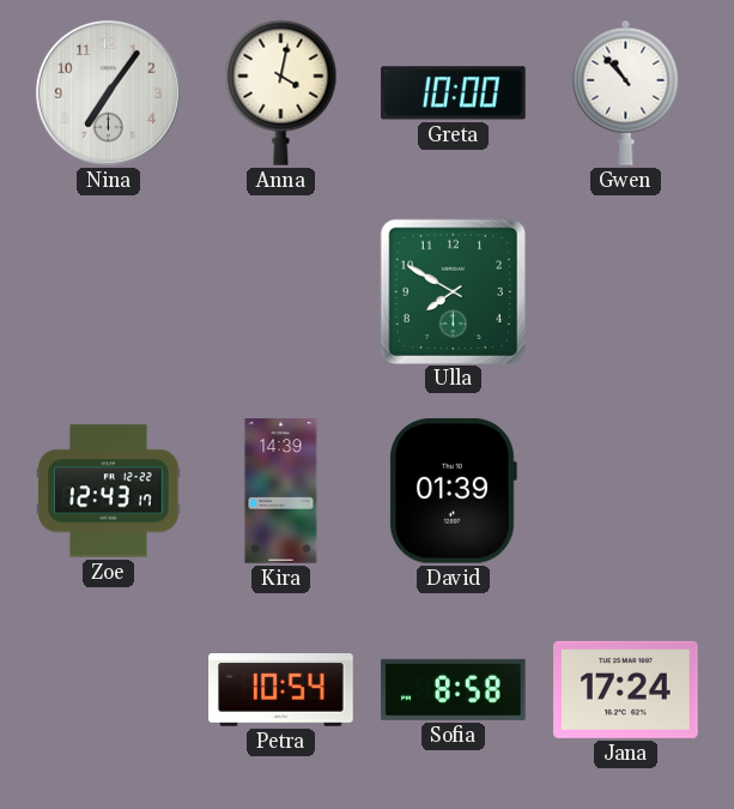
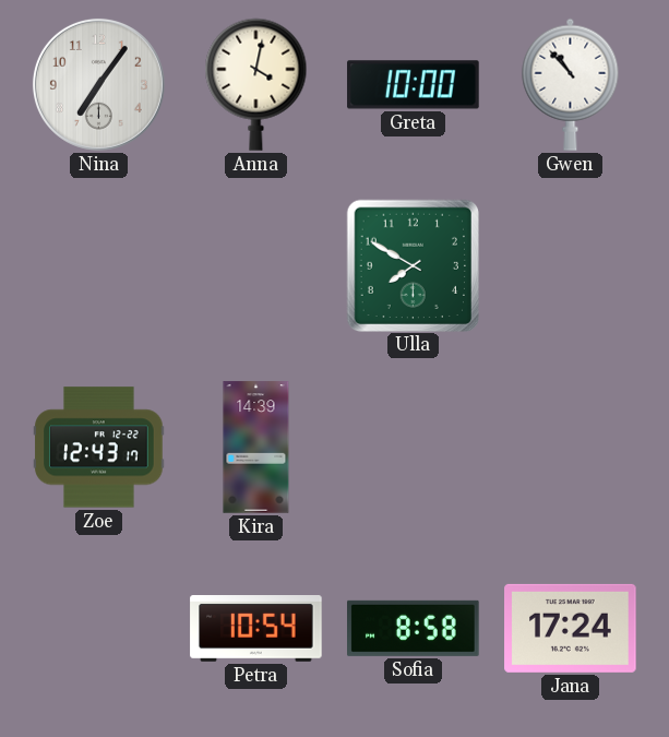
David: 01:39 -> none (453, 491)
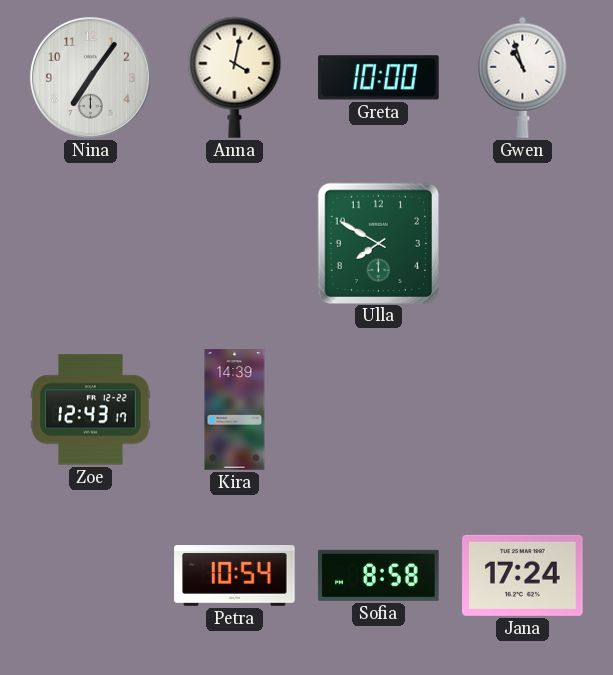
Gwen: 10:53 -> 10:57 (523, 77)
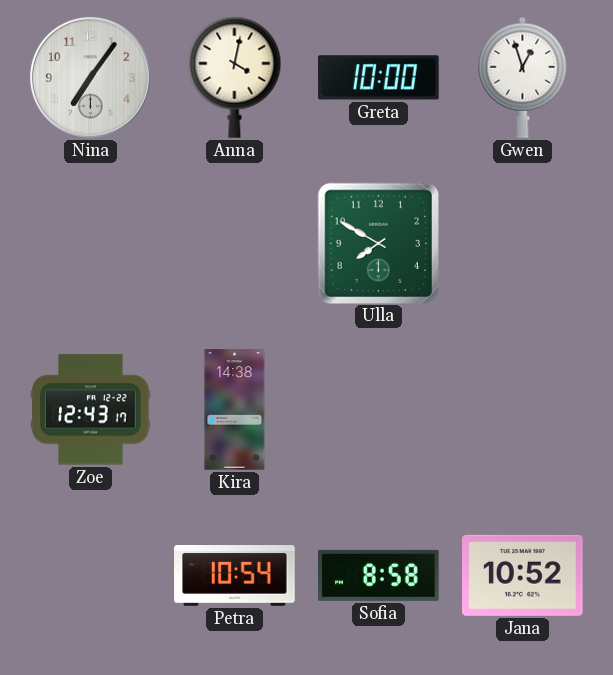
Gwen: 10:57 -> 12:57 (523, 77)
Kira: 14:39 -> 14:38 (235, 410)
Jana: 17:24 -> 10:52 (523, 575)
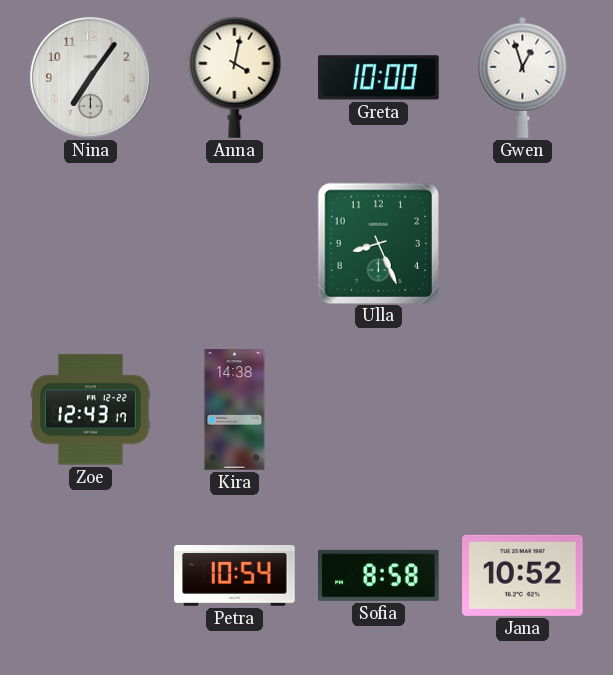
Ulla: 7:50 -> 8:26 (378, 243)
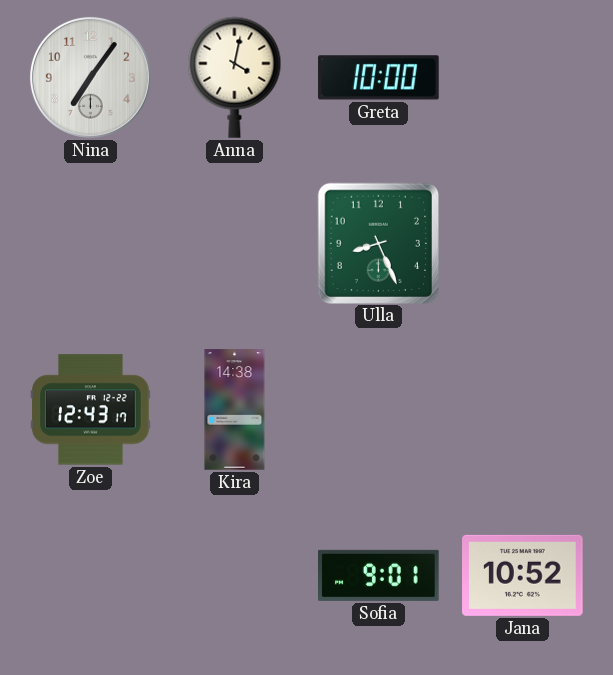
Gwen: 12:57 -> none (523, 77)
Petra: 10:54 -> none (235, 576)
Sofia: 8:58 -> 9:01 (379, 575)
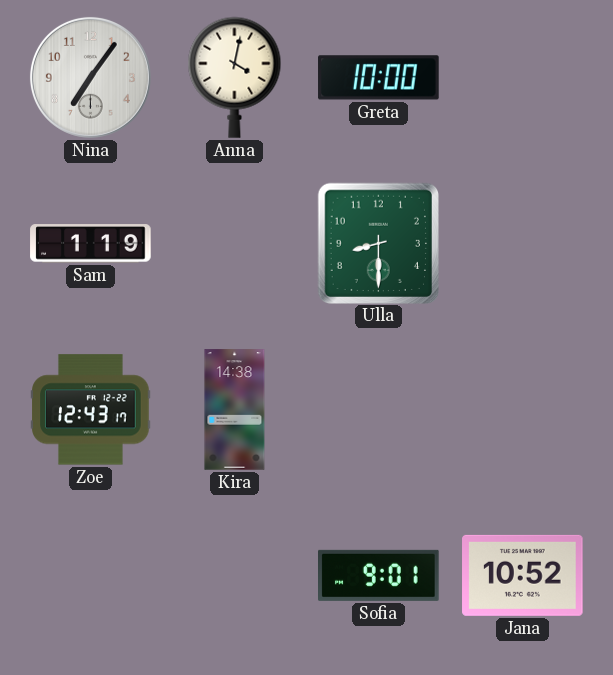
Sam: none -> 1:19 (91, 244)
Ulla: 8:26 -> 8:30 (378, 243)
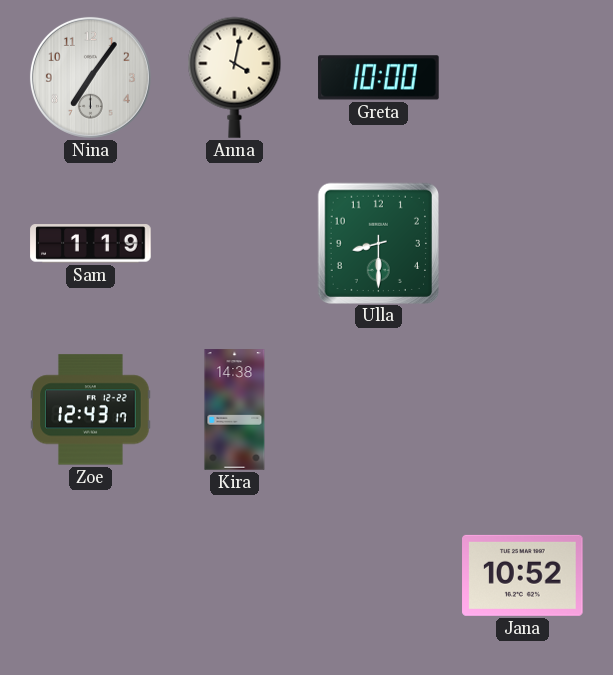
Sofia: 9:01 -> none (379, 575)
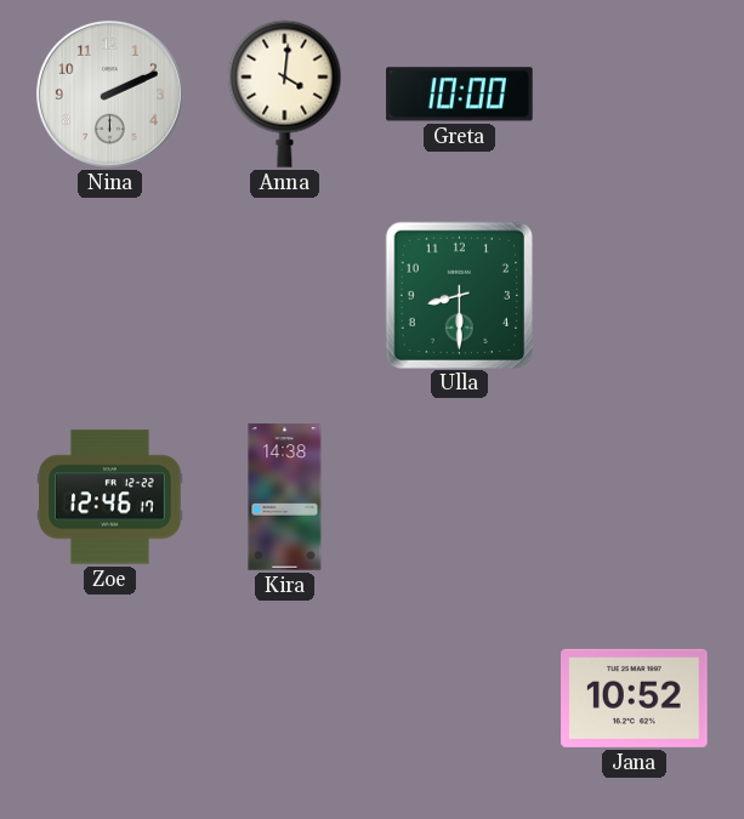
Nina: 7:06 -> 2:11 (109, 93)
Anna: 4:02 -> 4:01 (285, 93)
Sam: 1:19 -> none (91, 244)
Zoe: 12:43 -> 12:46 (110, 497)
